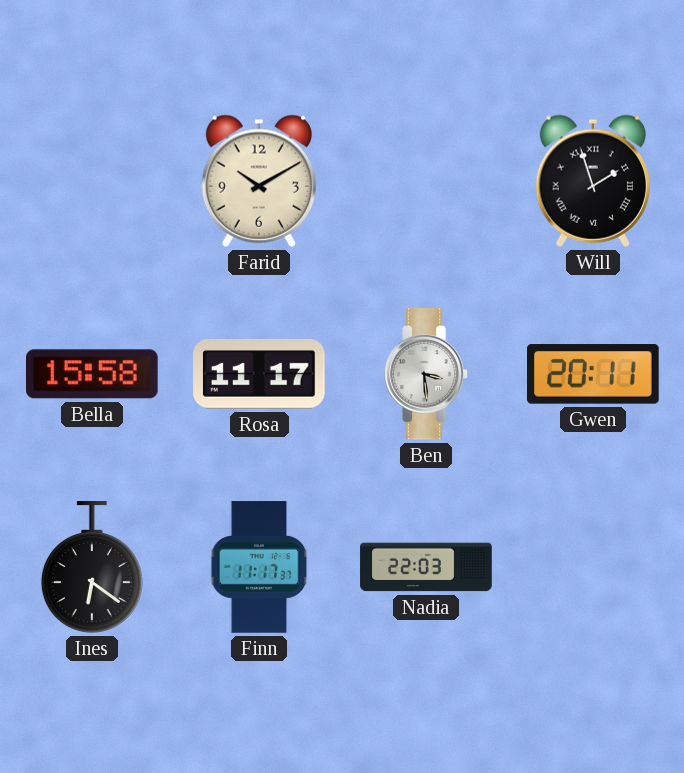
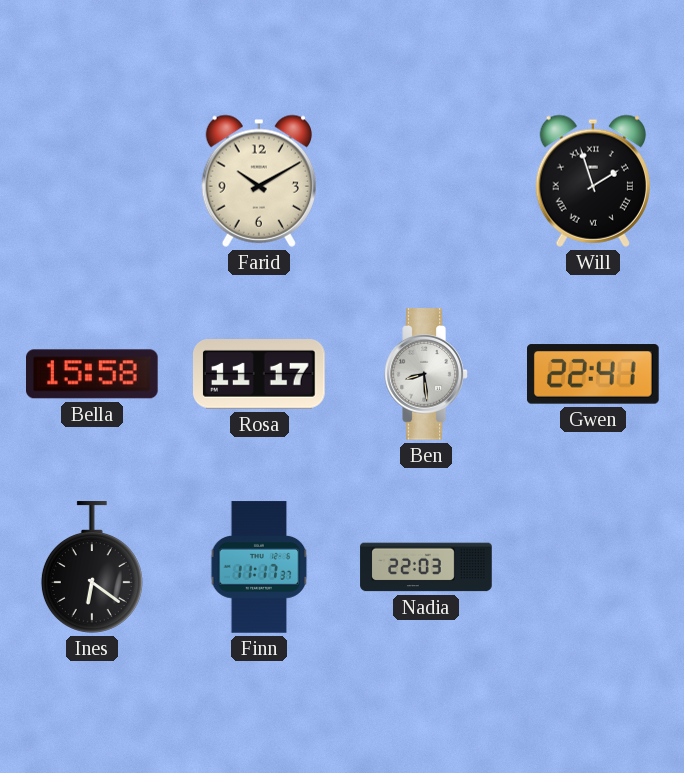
Ben: 3:29 -> 8:29 (426, 374)
Gwen: 20:11 -> 22:41 (594, 374)
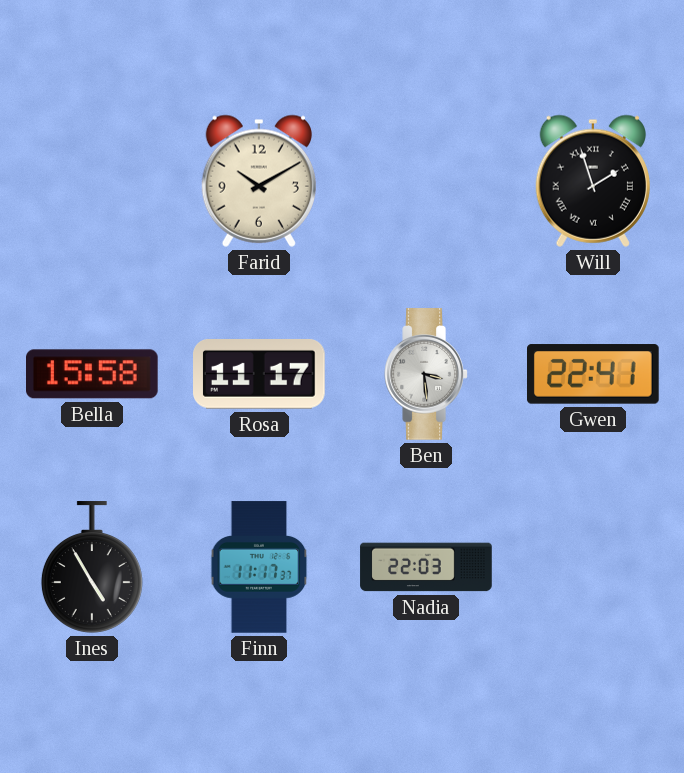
Ben: 8:29 -> 3:29 (426, 374)
Ines: 6:21 -> 4:55 (92, 567)
